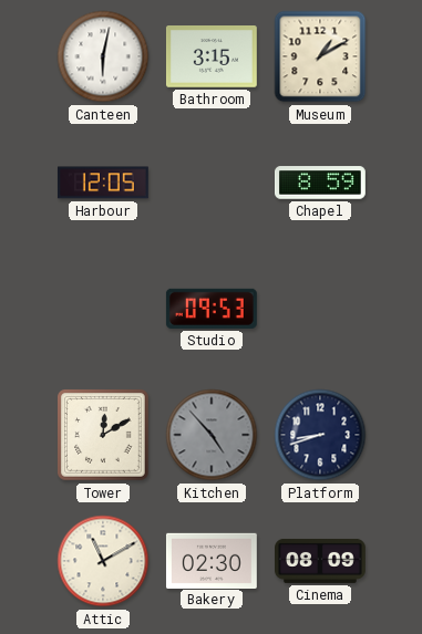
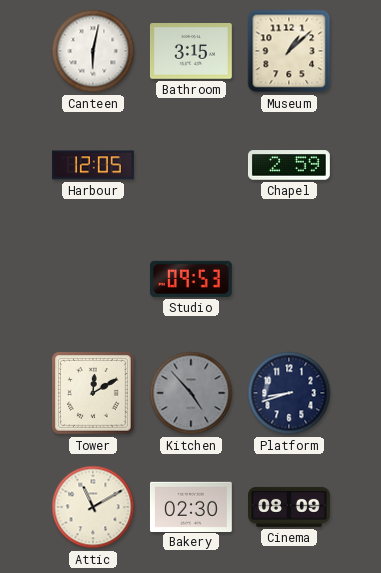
Museum: 1:10 -> 1:08 (289, 51)
Chapel: 8:59 -> 2:59 (290, 165)
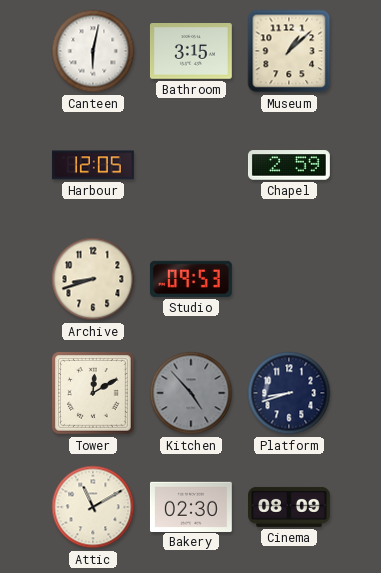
Archive: none -> 8:42 (93, 279)
